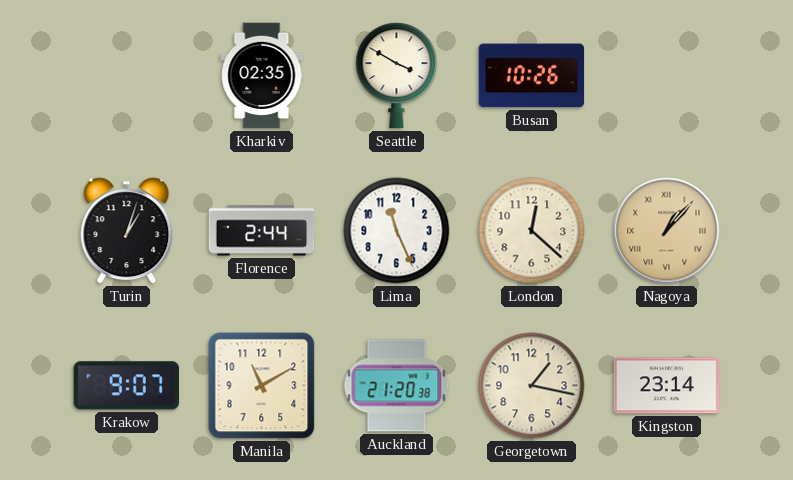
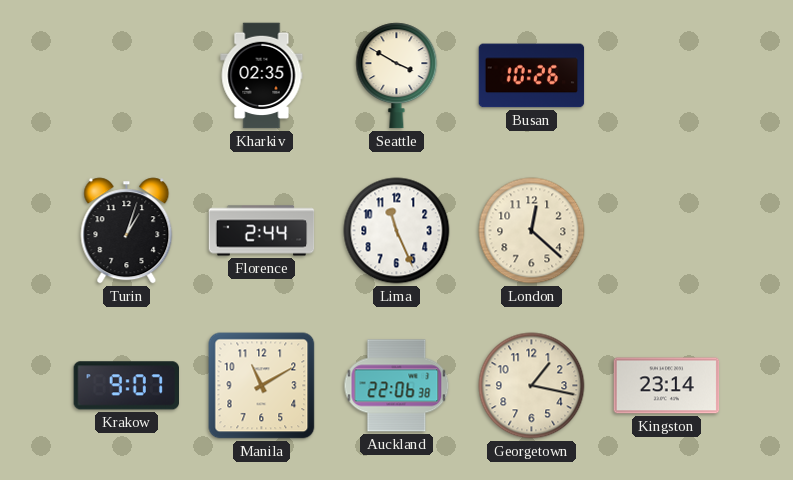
Nagoya: 1:07 -> none (667, 231)
Auckland: 21:20 -> 22:06 (397, 386)
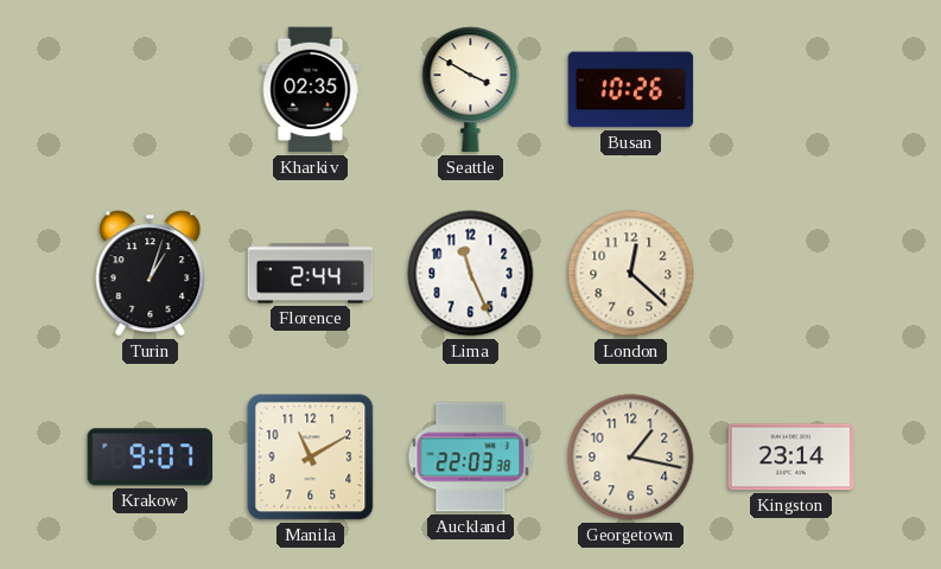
Auckland: 22:06 -> 22:03 (471, 458)
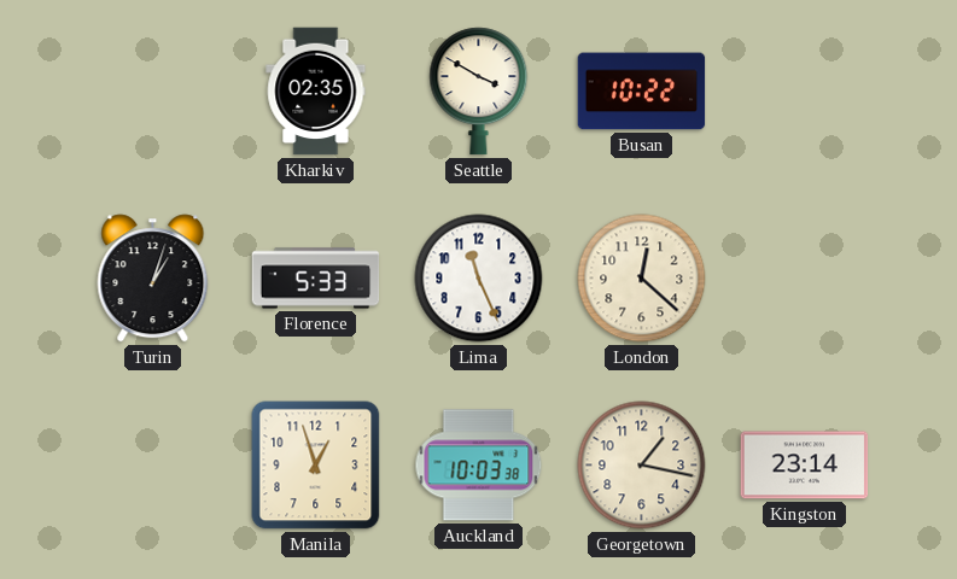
Busan: 10:26 -> 10:22 (642, 92)
Florence: 2:44 -> 5:33 (316, 279)
Krakow: 9:07 -> none (150, 458)
Manila: 11:10 -> 12:57 (316, 466)
Auckland: 22:03 -> 10:03 (479, 466)
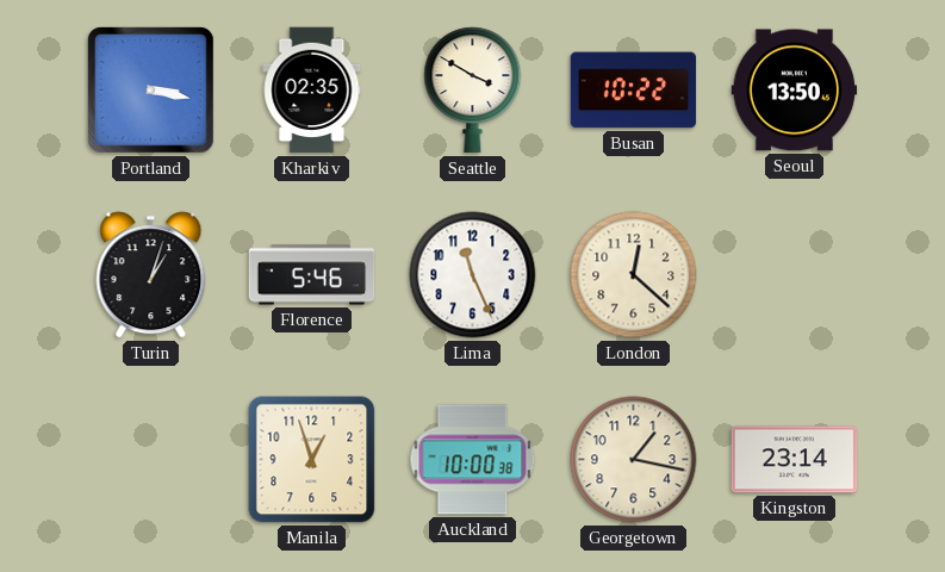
Portland: none -> 3:17 (150, 89)
Seoul: none -> 13:50 (795, 91)
Florence: 5:33 -> 5:46 (312, 275)
Auckland: 10:03 -> 10:00 (473, 460)
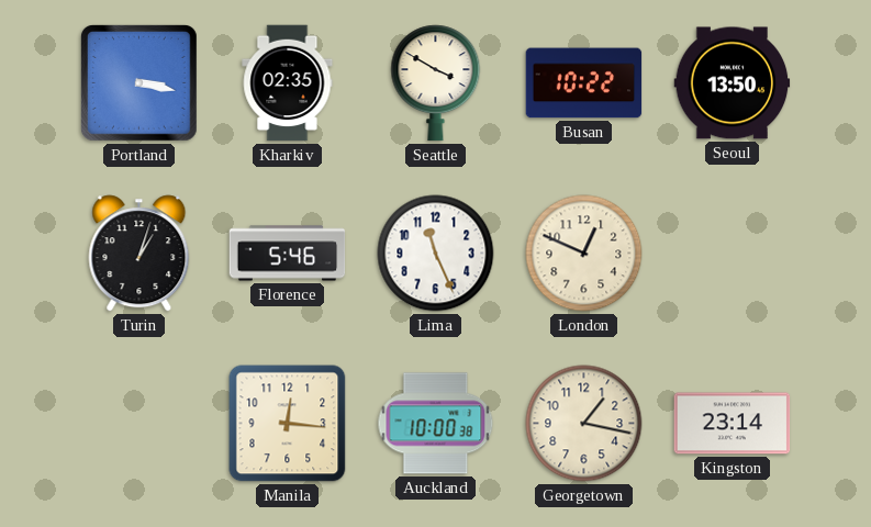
London: 12:22 -> 12:49 (584, 254)
Manila: 12:57 -> 12:16 (288, 424)
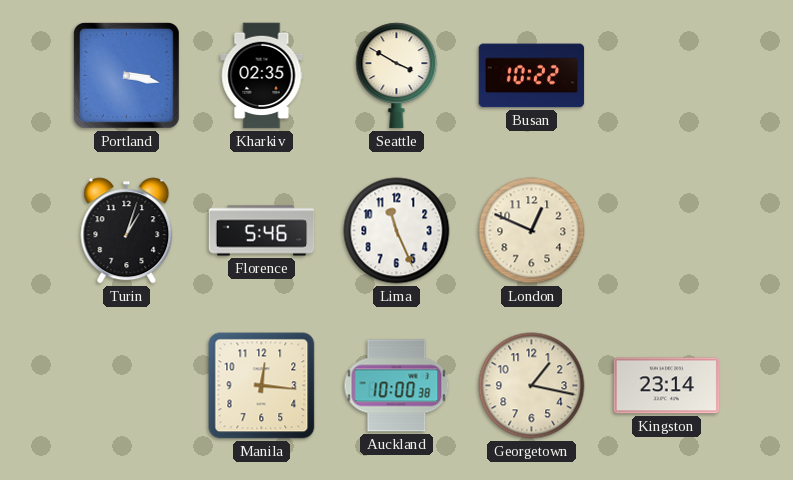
Seoul: 13:50 -> none (733, 83)
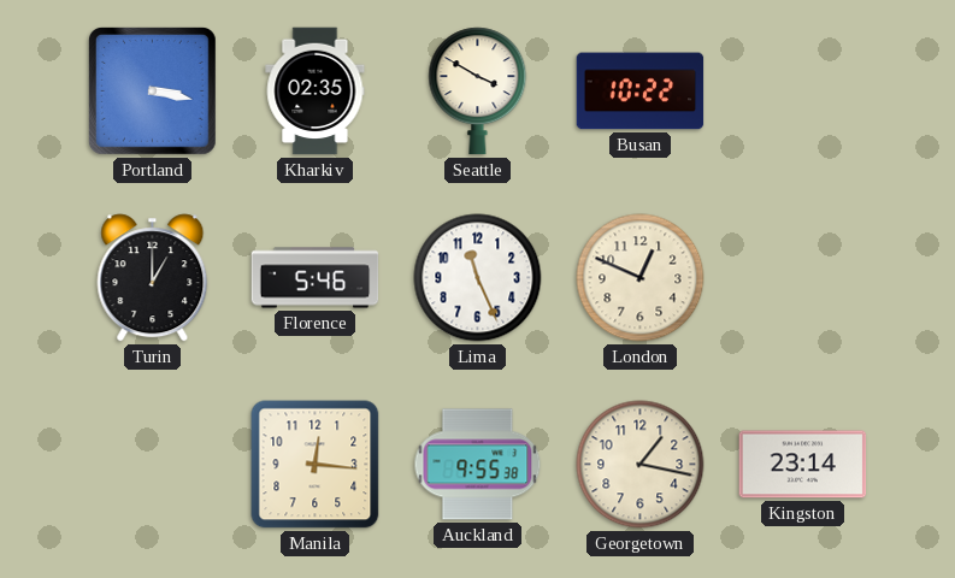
Turin: 1:03 -> 1:00 (153, 278)
Auckland: 10:00 -> 9:55 (478, 465)
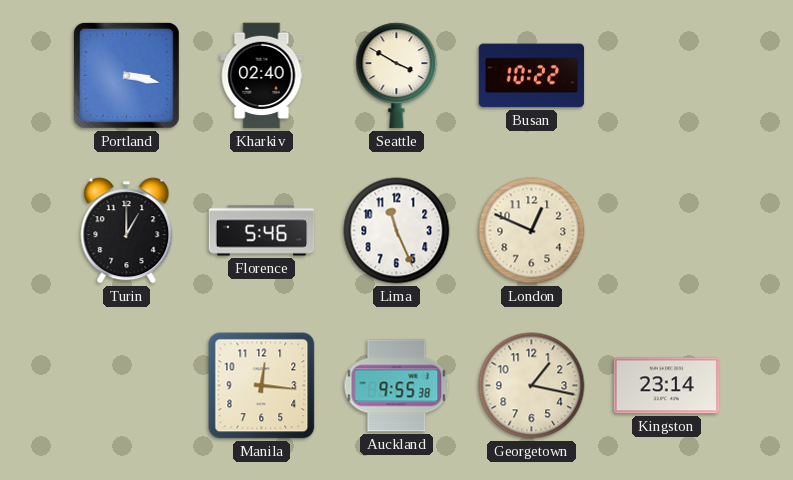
Kharkiv: 02:35 -> 02:40 (262, 76)
